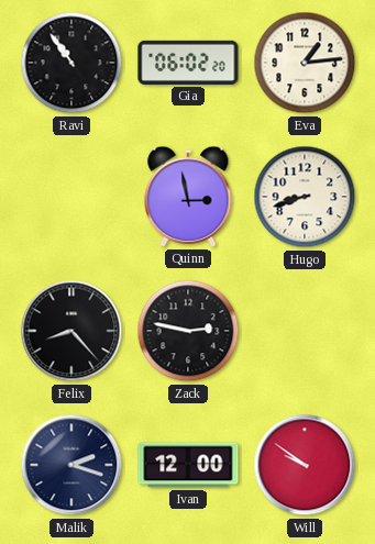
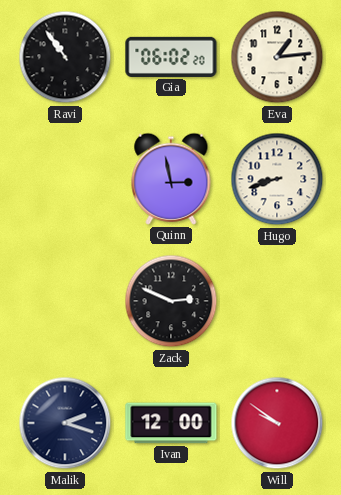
Felix: 8:23 -> none (71, 331)
Zack: 2:47 -> 2:49 (171, 301)
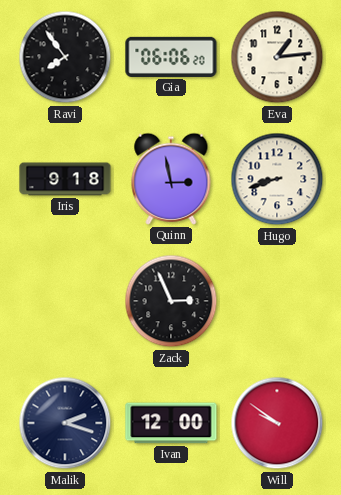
Ravi: 10:54 -> 7:54 (65, 57)
Gia: 06:02 -> 06:06 (171, 57)
Iris: none -> 9:18 (65, 179)
Zack: 2:49 -> 2:56 (171, 301)
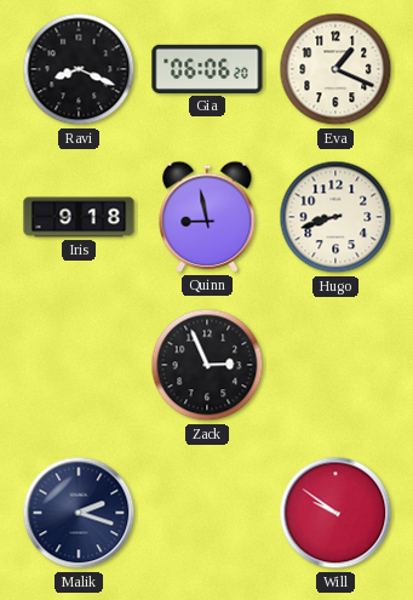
Ravi: 7:54 -> 8:19 (79, 69)
Eva: 1:14 -> 1:19 (335, 69)
Quinn: 2:58 -> 8:58 (207, 217)
Ivan: 12:00 -> none (171, 423)
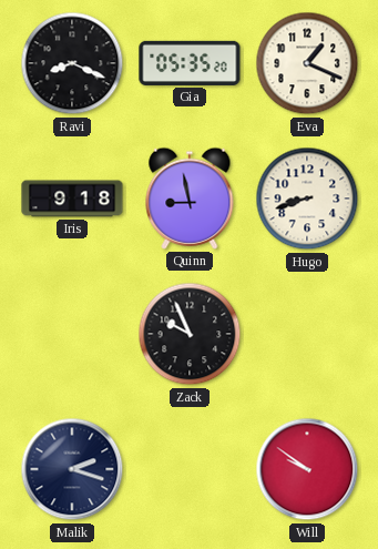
Gia: 06:06 -> 05:35 (190, 63)
Zack: 2:56 -> 9:56 (190, 334)
